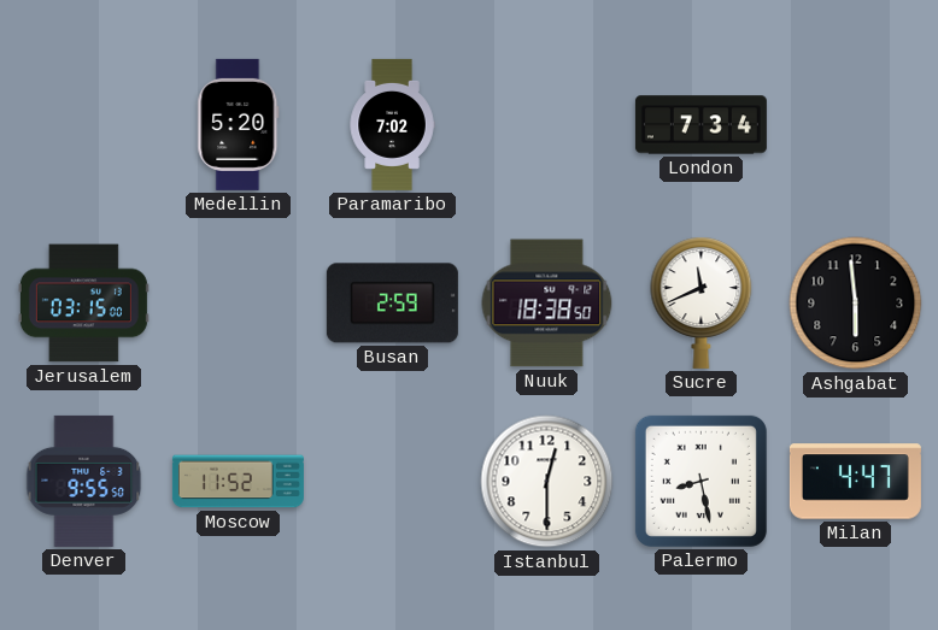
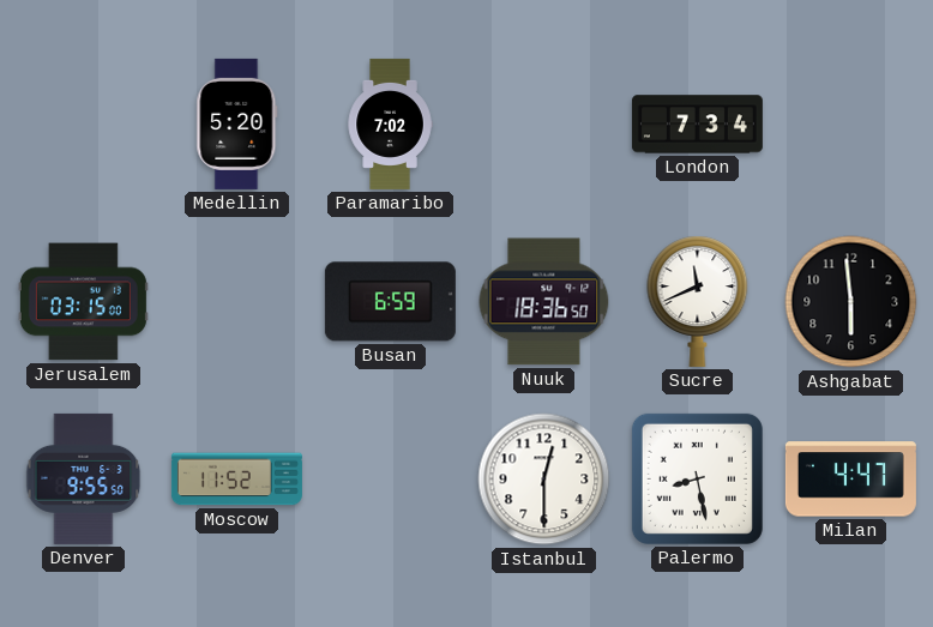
Busan: 2:59 -> 6:59 (390, 302)
Nuuk: 18:38 -> 18:36 (544, 302)
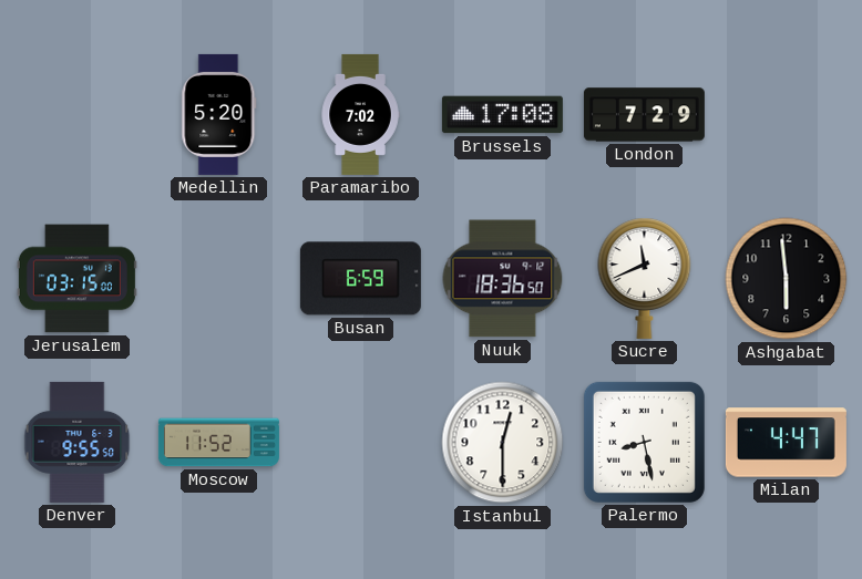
Brussels: none -> 17:08 (502, 115)
London: 7:34 -> 7:29 (644, 115)
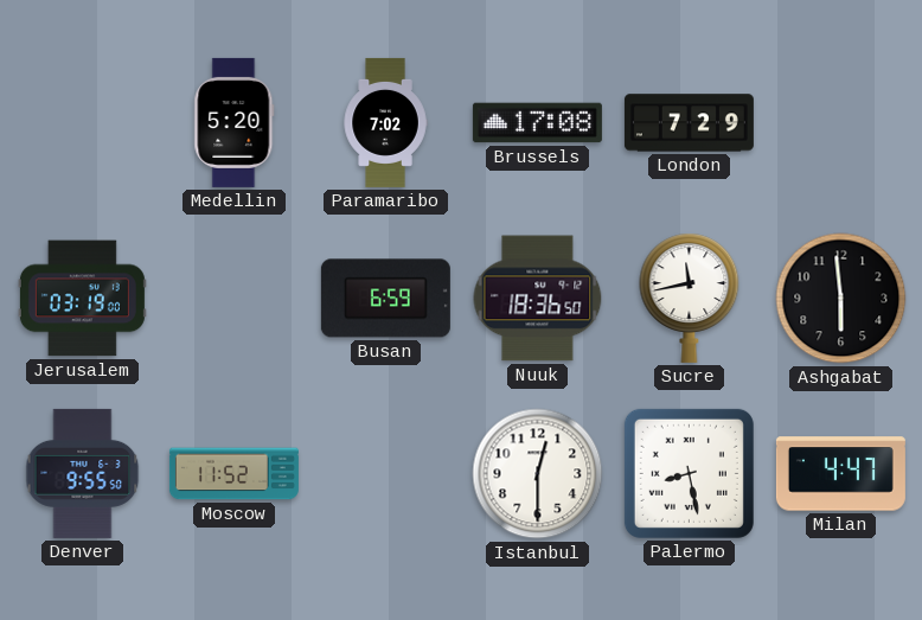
Jerusalem: 03:15 -> 03:19 (82, 299)
Sucre: 11:41 -> 11:43 (690, 298)
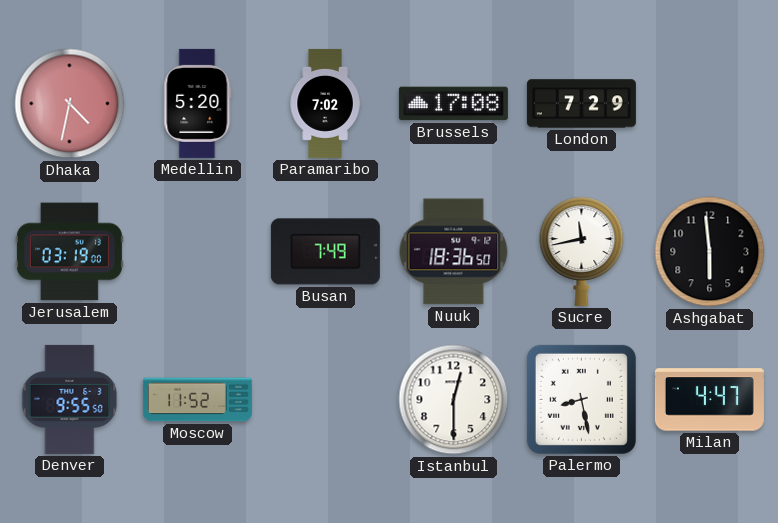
Dhaka: none -> 4:32 (70, 104)
Busan: 6:59 -> 7:49 (325, 252)
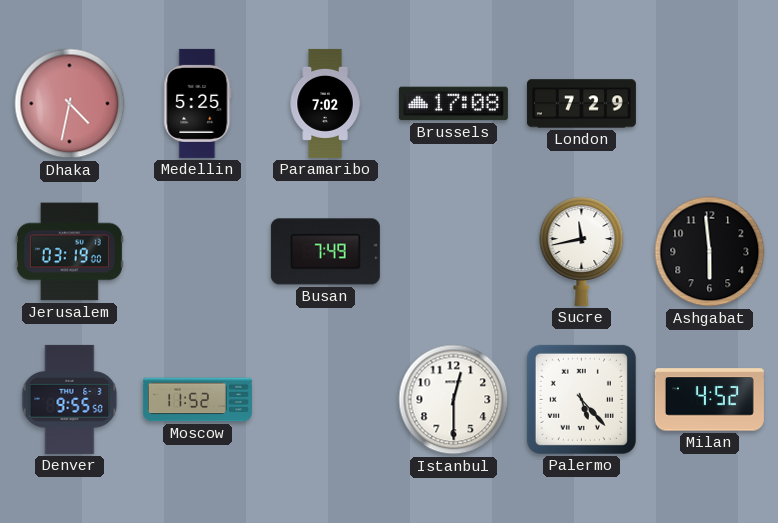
Medellin: 5:20 -> 5:25 (198, 103)
Nuuk: 18:36 -> none (454, 252)
Palermo: 8:28 -> 5:23 (581, 399)
Milan: 4:47 -> 4:52 (709, 400)
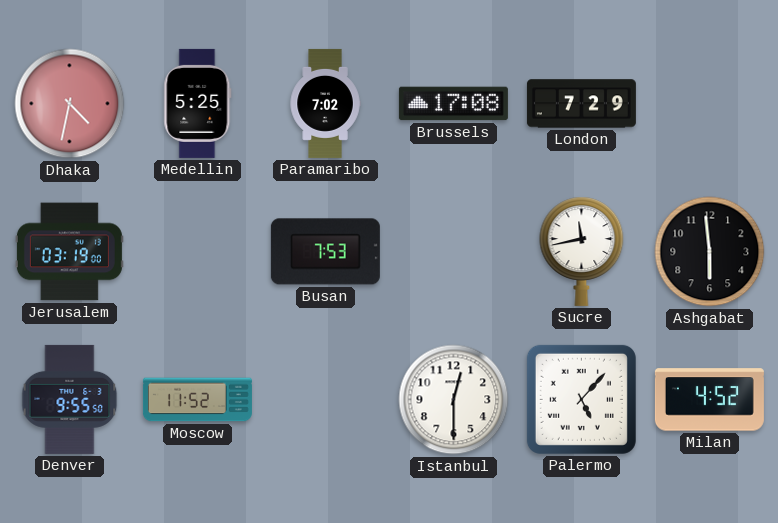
Busan: 7:49 -> 7:53 (325, 252)
Palermo: 5:23 -> 5:07 (581, 399)
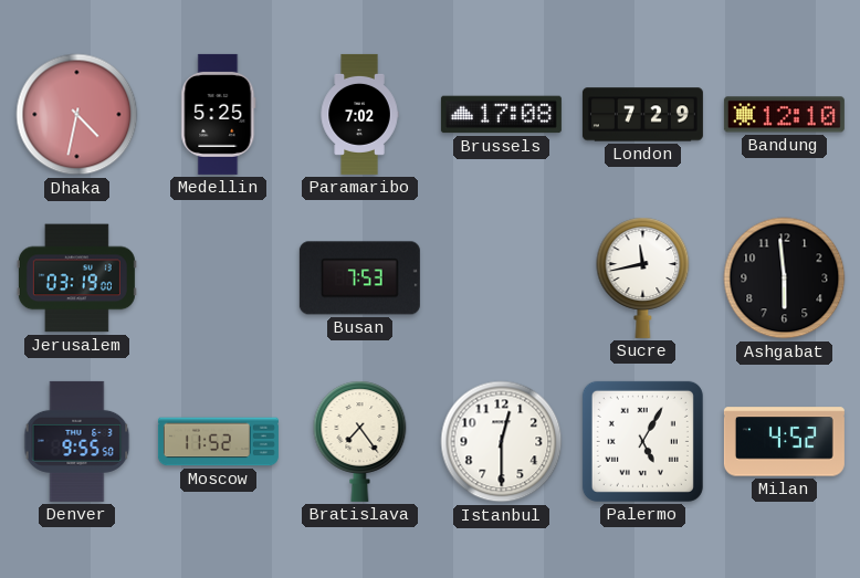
Bandung: none -> 12:10 (784, 115)
Bratislava: none -> 7:24 (360, 441)
Palermo: 5:07 -> 5:05 (642, 441)
